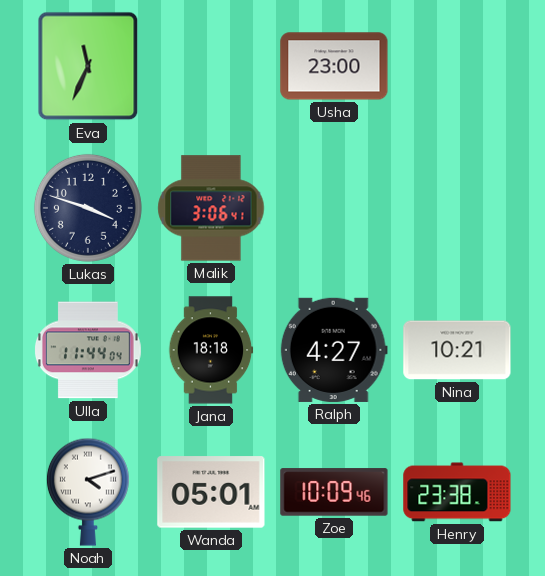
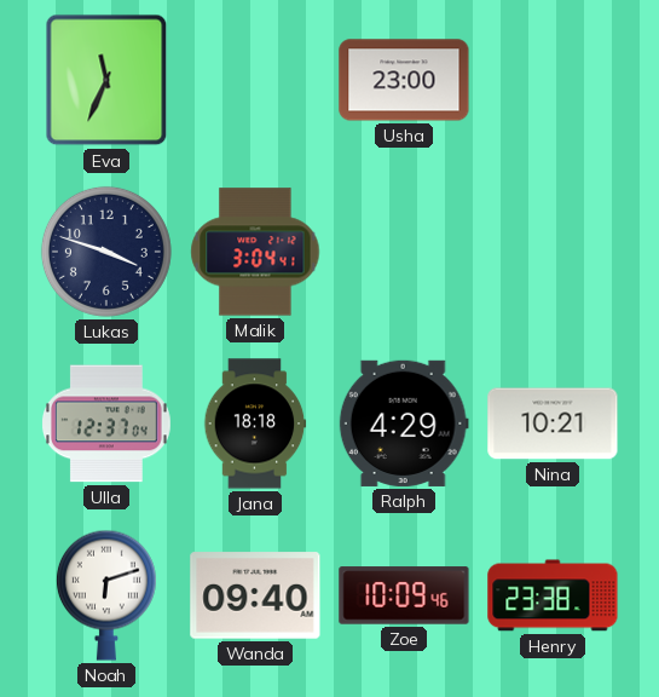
Malik: 3:06 -> 3:04 (255, 252)
Ulla: 11:44 -> 12:37 (106, 424)
Ralph: 4:27 -> 4:29 (404, 424)
Noah: 4:12 -> 6:12 (106, 595)
Wanda: 05:01 -> 09:40 (255, 595)
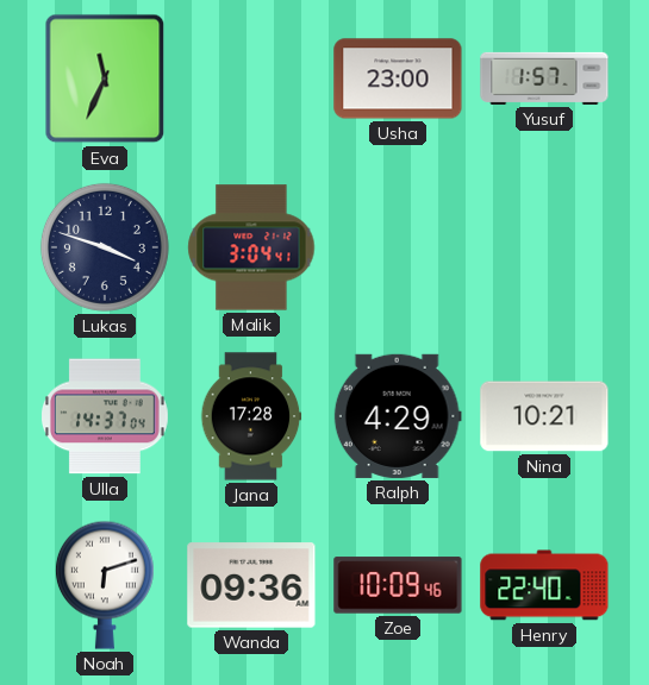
Yusuf: none -> 1:57 (544, 78)
Ulla: 12:37 -> 14:37 (105, 416)
Jana: 18:18 -> 17:28 (251, 416)
Wanda: 09:40 -> 09:36 (251, 585)
Henry: 23:38 -> 22:40 (544, 585)
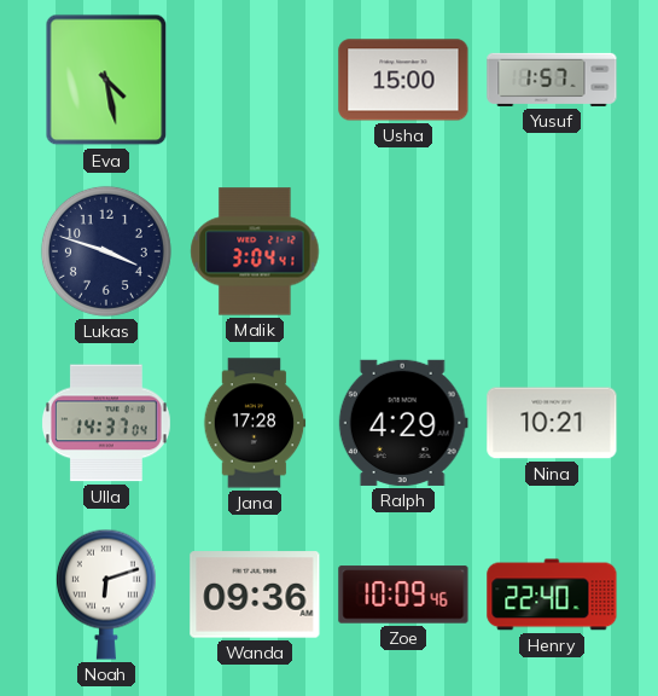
Eva: 11:34 -> 4:28 (106, 80)
Usha: 23:00 -> 15:00 (403, 80)
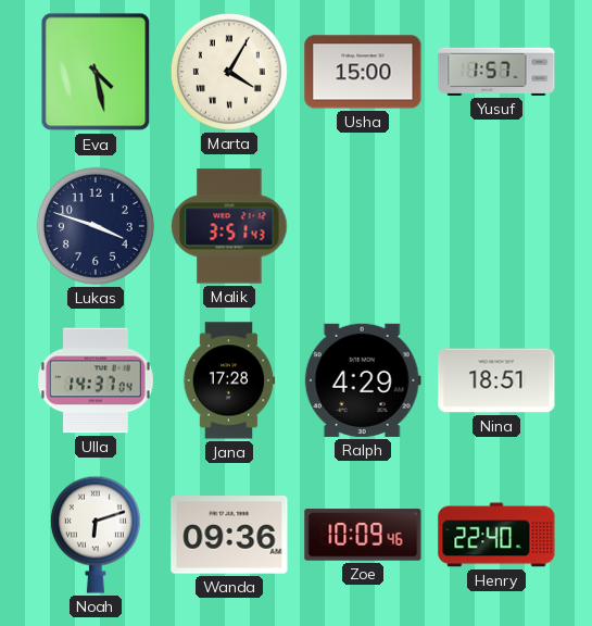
Marta: none -> 4:05 (229, 72)
Malik: 3:04 -> 3:51 (229, 226)
Nina: 10:21 -> 18:51 (496, 380)
